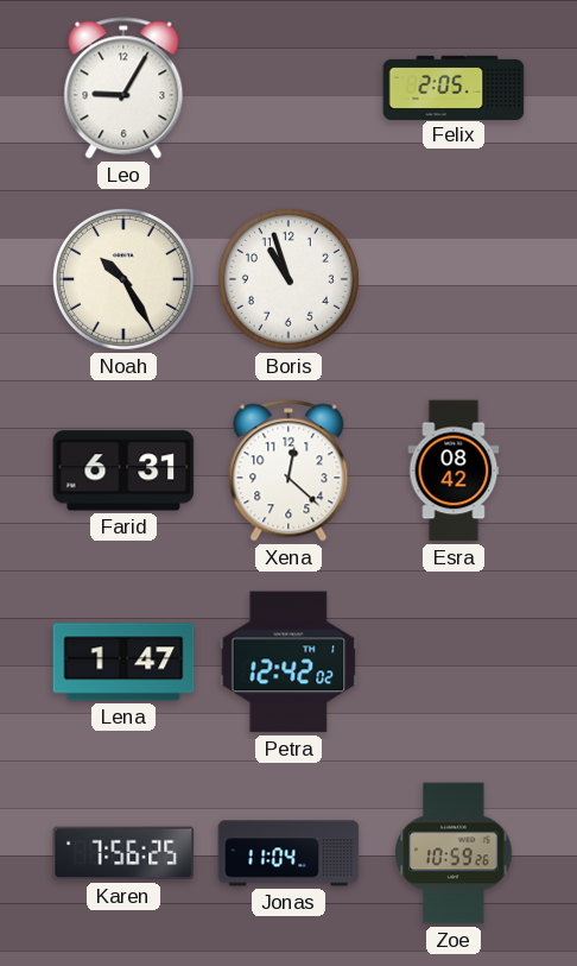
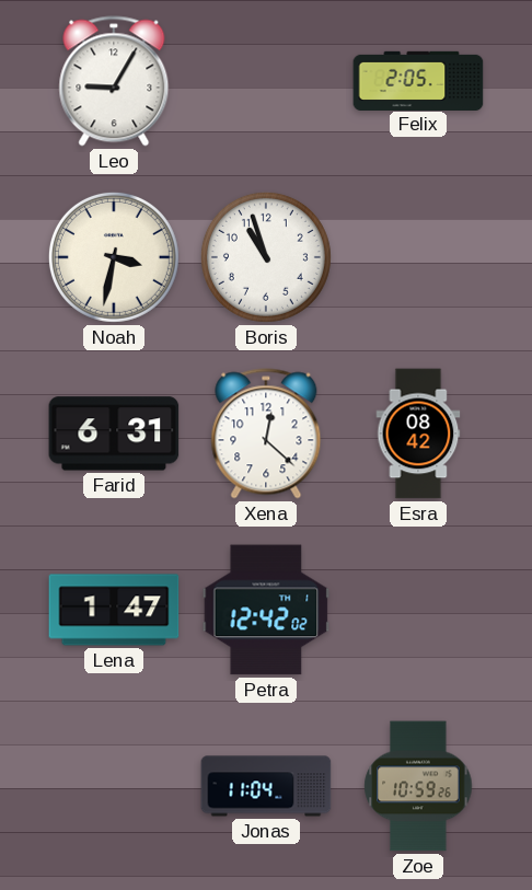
Noah: 10:25 -> 3:32 (114, 257)
Karen: 7:56 -> none (123, 853)
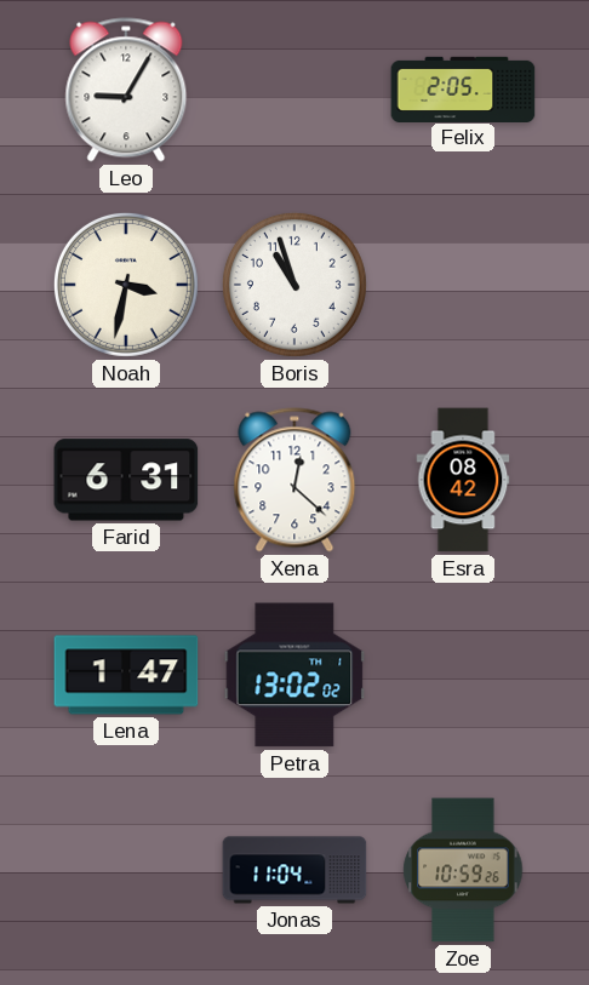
Petra: 12:42 -> 13:02 (294, 675)
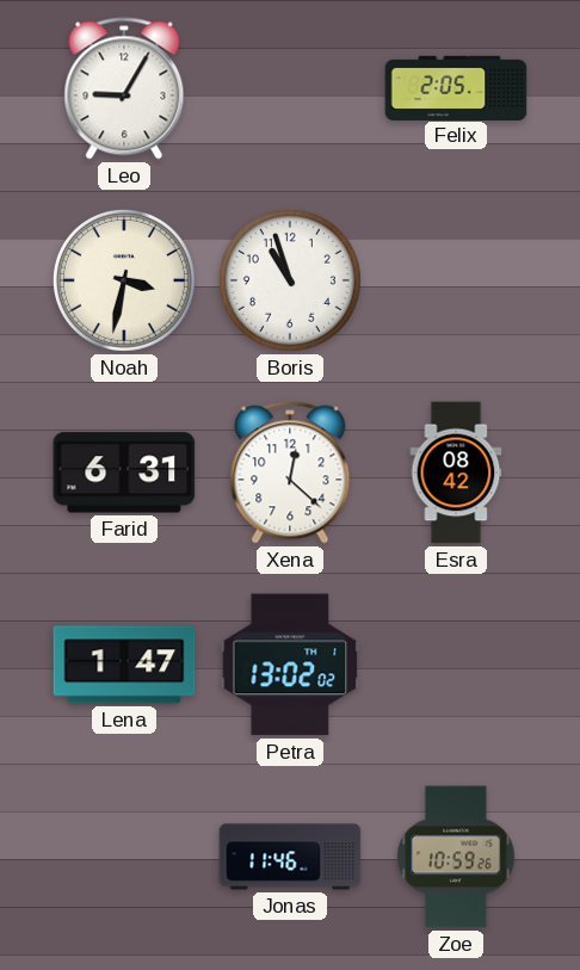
Jonas: 11:04 -> 11:46 (290, 857)
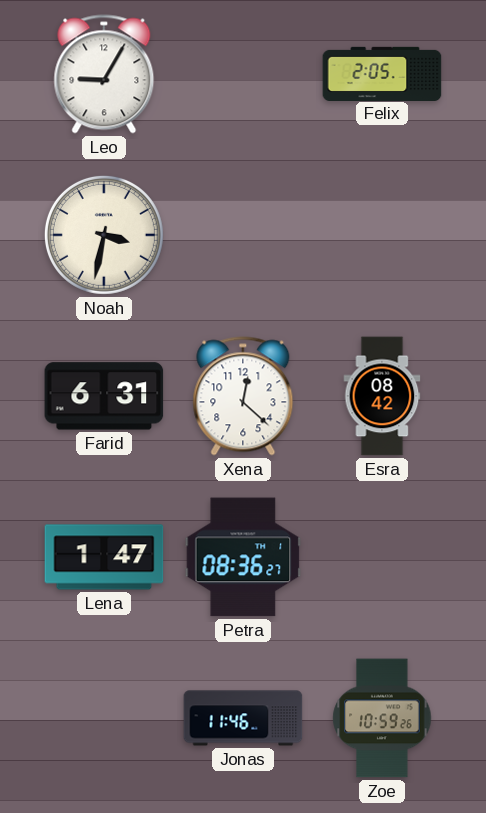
Boris: 10:57 -> none (290, 280)
Petra: 13:02 -> 08:36 (243, 557)
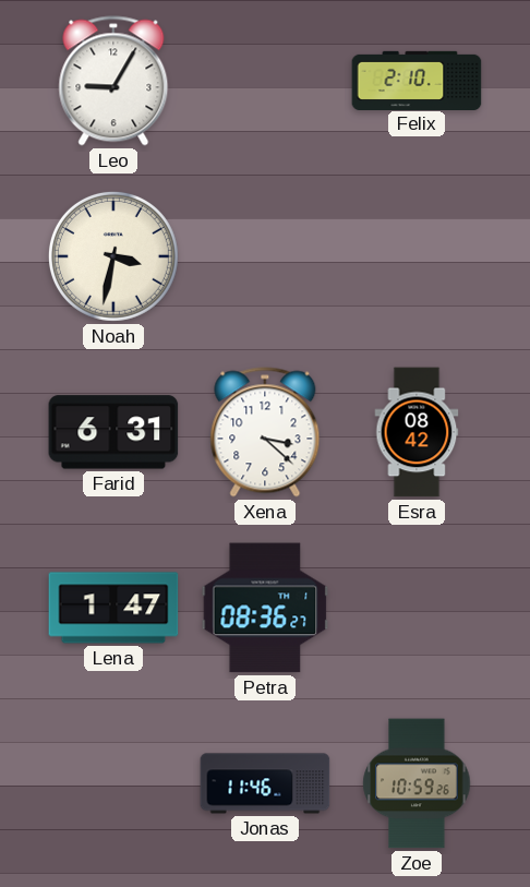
Felix: 2:05 -> 2:10 (417, 80)
Xena: 12:22 -> 3:22 (265, 432)
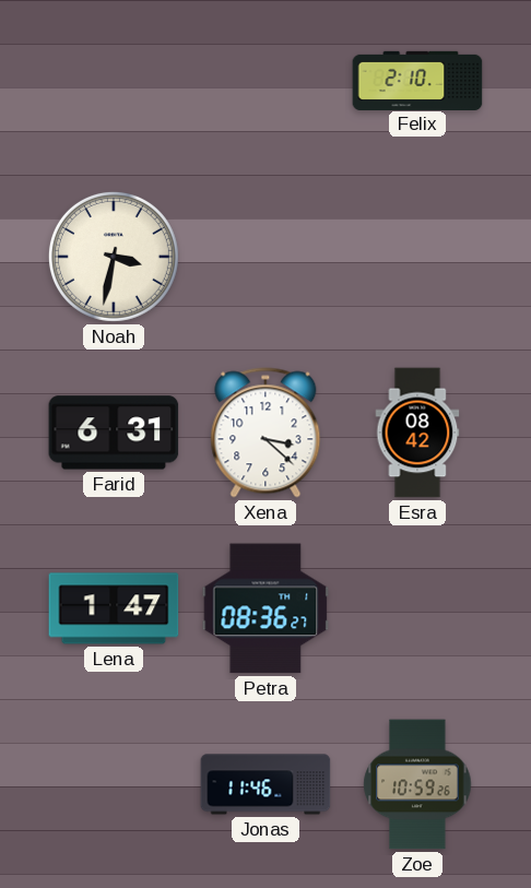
Leo: 9:05 -> none (113, 81)
